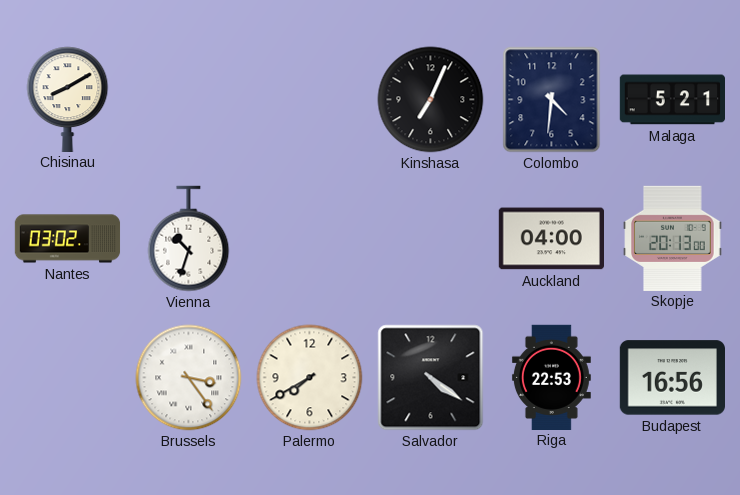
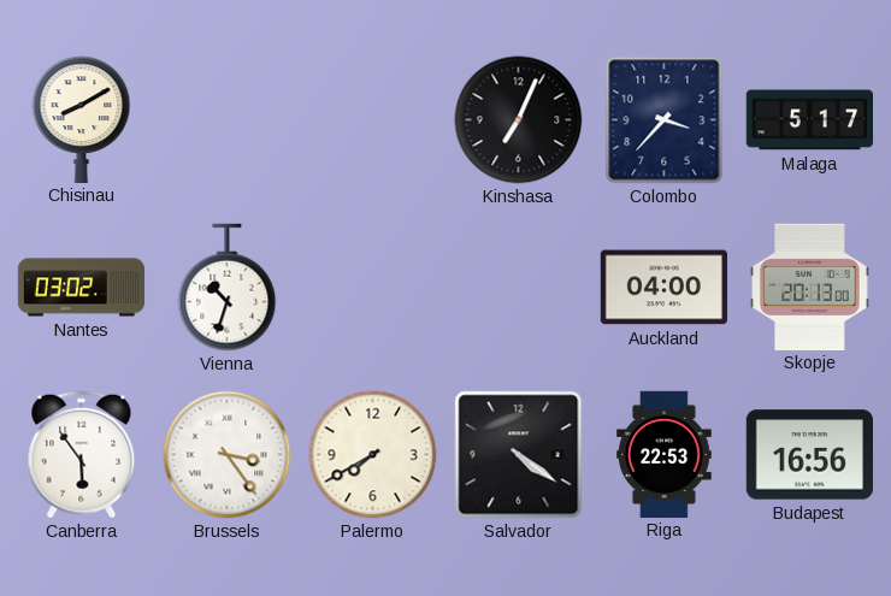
Colombo: 4:31 -> 3:37 (665, 120)
Malaga: 5:21 -> 5:17 (809, 120)
Canberra: none -> 5:54 (82, 455)
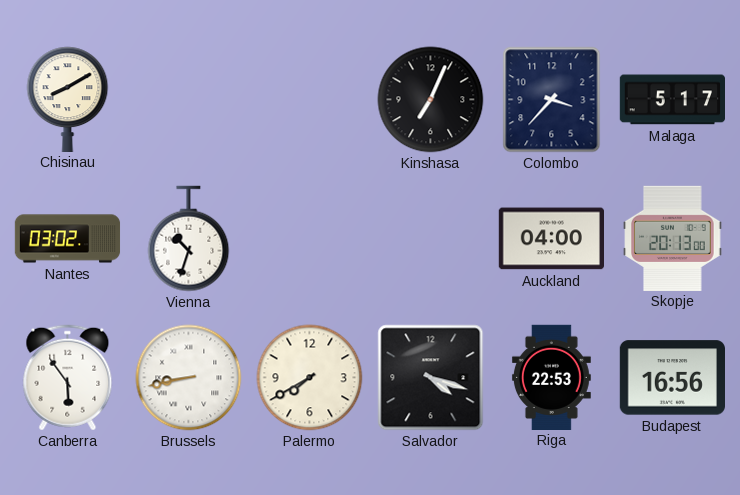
Brussels: 3:24 -> 8:43 (189, 378)
Salvador: 4:21 -> 4:18 (431, 378)
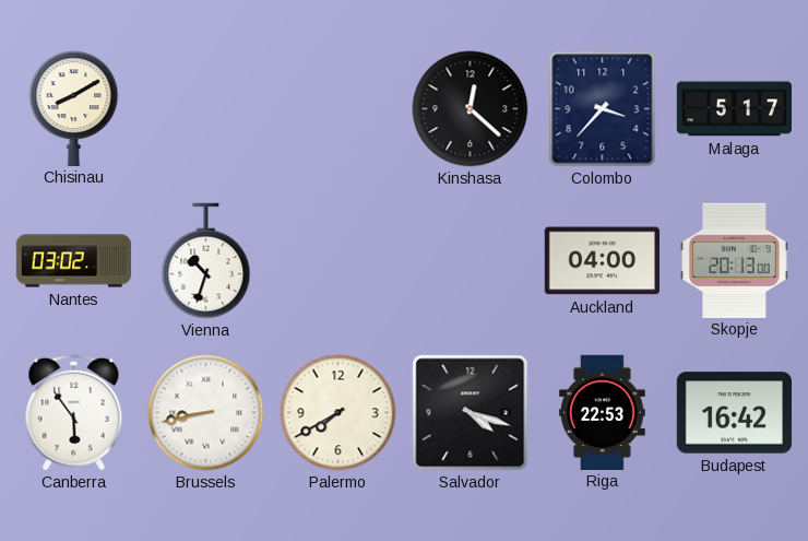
Kinshasa: 7:04 -> 12:22 (471, 109)
Budapest: 16:56 -> 16:42 (734, 413)
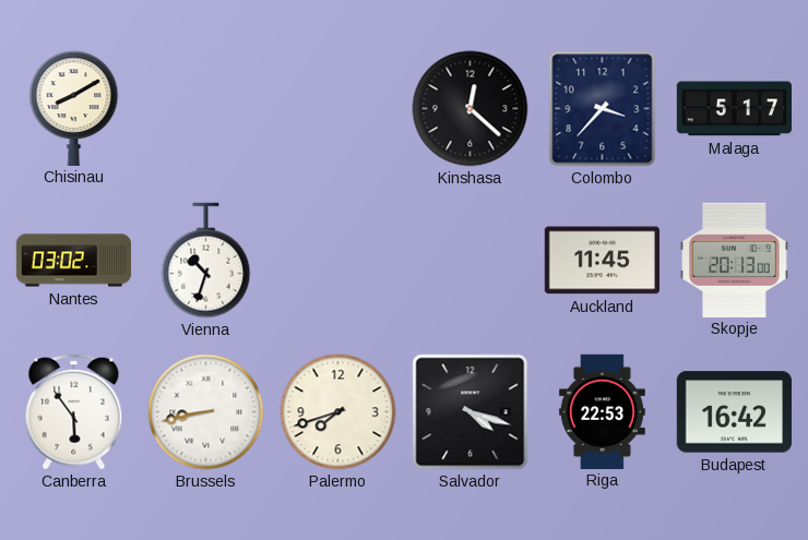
Auckland: 04:00 -> 11:45 (602, 261)
Palermo: 7:40 -> 7:42 (338, 412)
